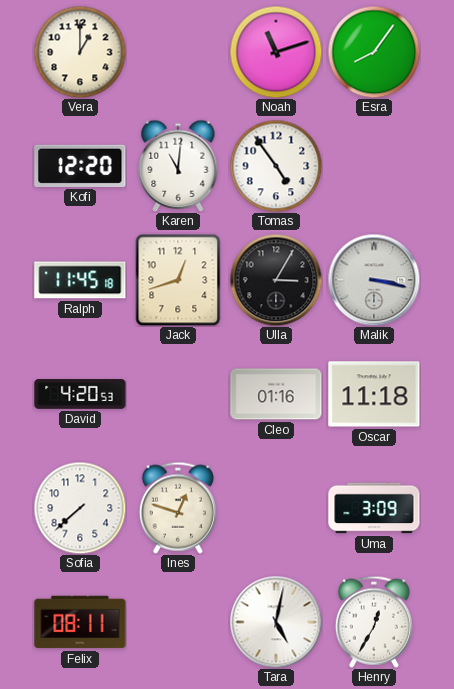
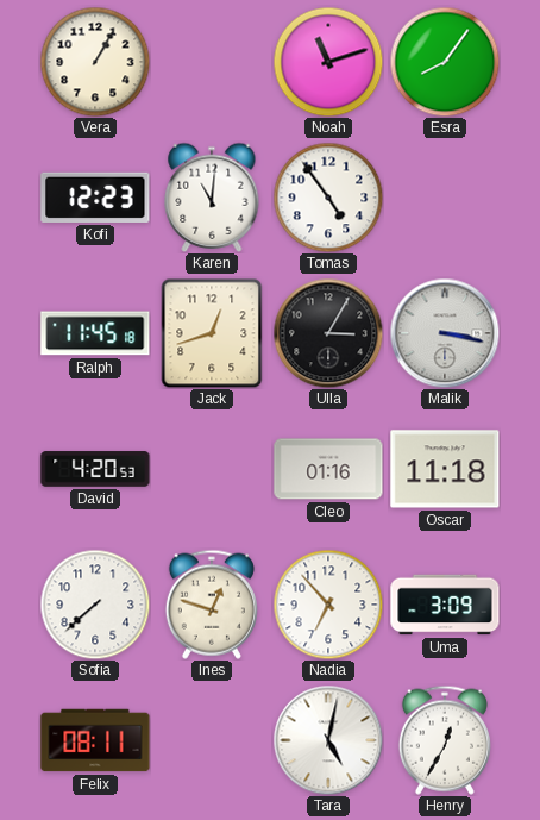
Vera: 1:00 -> 1:05 (95, 62)
Kofi: 12:20 -> 12:23 (95, 198)
Nadia: none -> 6:53 (328, 605)
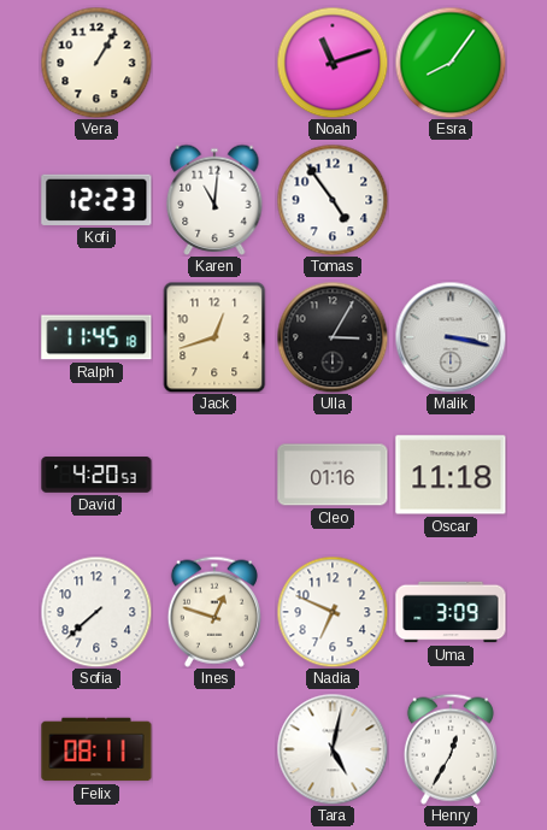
Nadia: 6:53 -> 6:49 (333, 612)
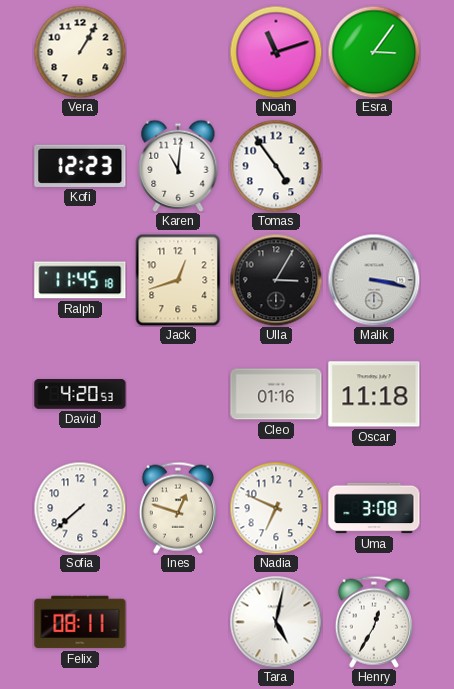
Esra: 8:06 -> 3:06 (374, 52)
Uma: 3:09 -> 3:08 (374, 508)
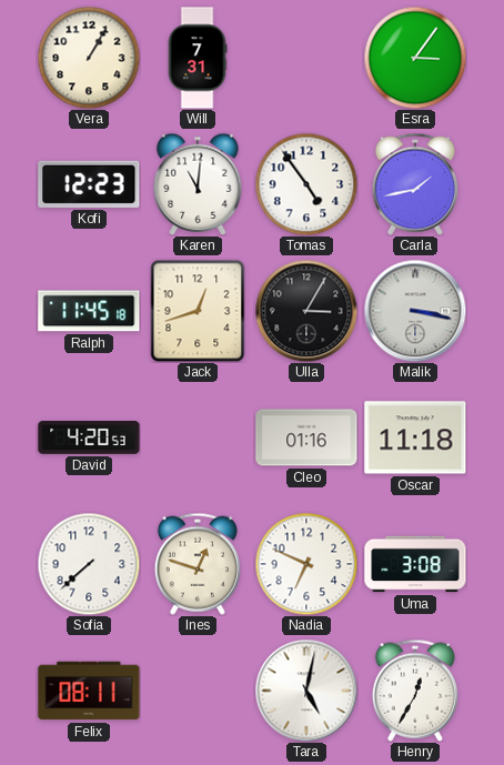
Will: none -> 7:31 (198, 58)
Noah: 11:12 -> none (276, 52)
Carla: none -> 1:43 (415, 184)
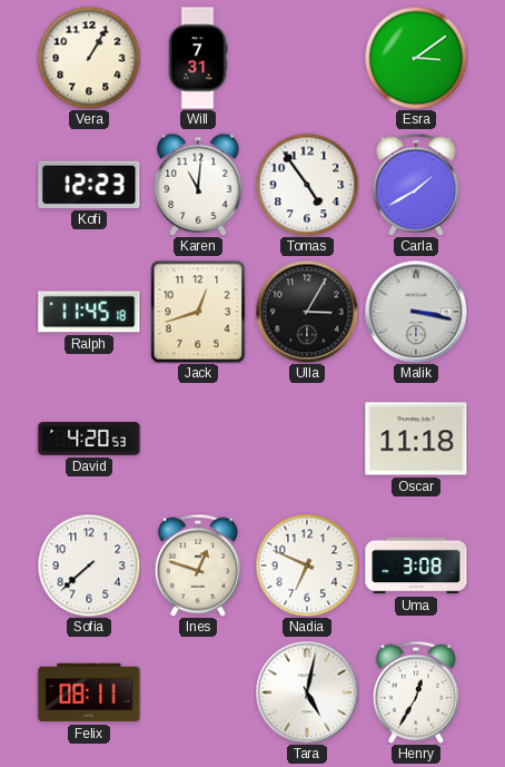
Esra: 3:06 -> 3:09 (416, 58)
Carla: 1:43 -> 1:40 (416, 185)
Cleo: 01:16 -> none (306, 437)
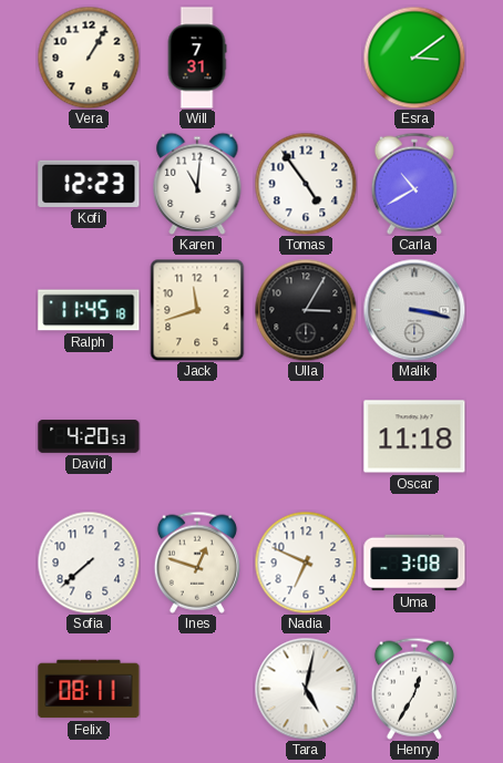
Carla: 1:40 -> 10:40 (414, 184)
Jack: 12:42 -> 11:42 (197, 310)
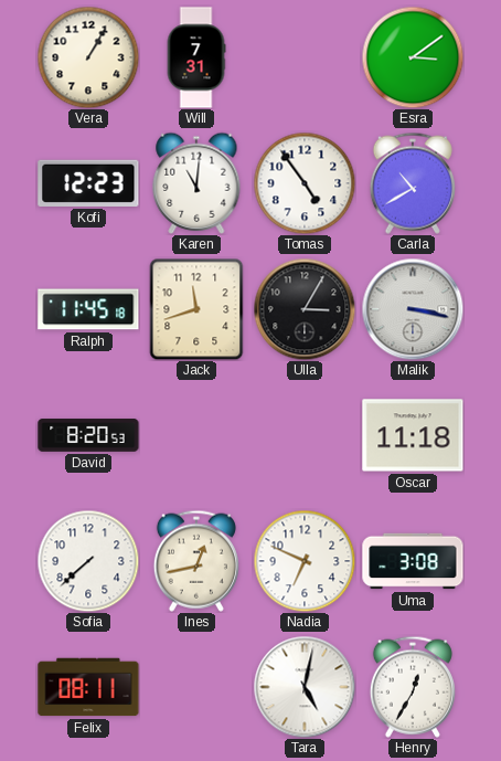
David: 4:20 -> 8:20 (88, 435)
Ines: 12:48 -> 12:43 (196, 561)
